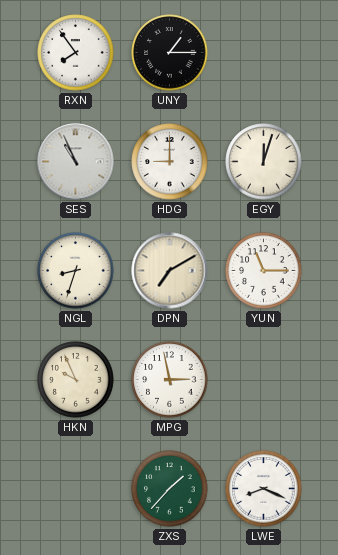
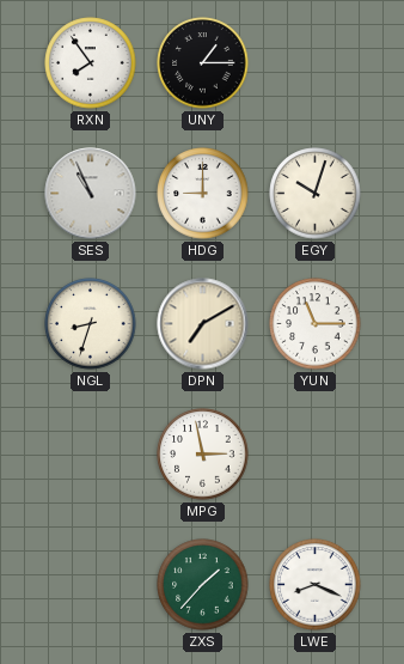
EGY: 12:03 -> 10:03 (316, 194)
HKN: 9:56 -> none (76, 380)
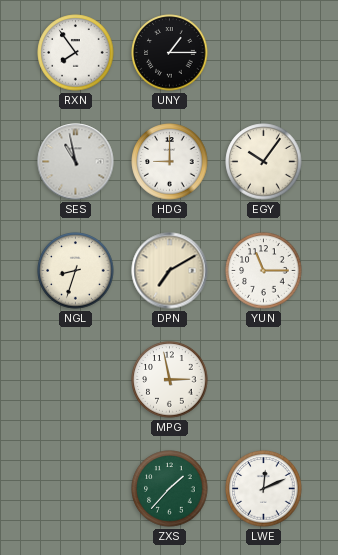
SES: 10:56 -> 10:58 (76, 162)
EGY: 10:03 -> 10:06 (264, 162)
LWE: 8:19 -> 12:11 (264, 489)
